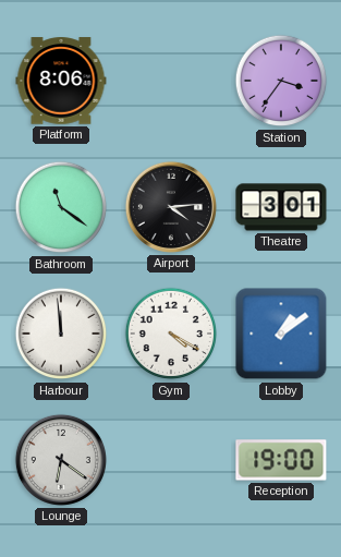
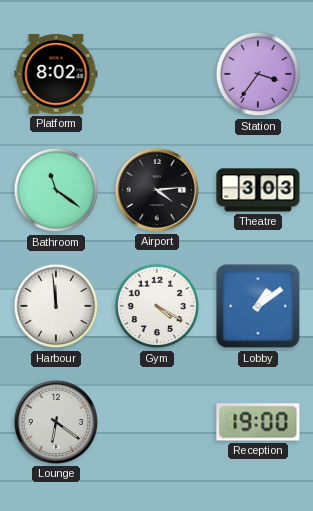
Platform: 8:06 -> 8:02 (56, 74)
Theatre: 3:01 -> 3:03 (258, 190)
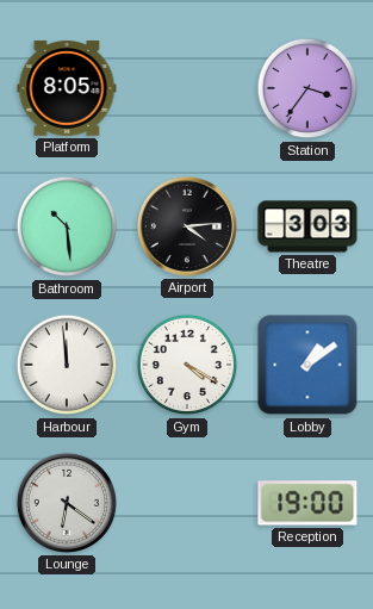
Platform: 8:02 -> 8:05 (67, 88)
Bathroom: 11:21 -> 10:29 (67, 226)
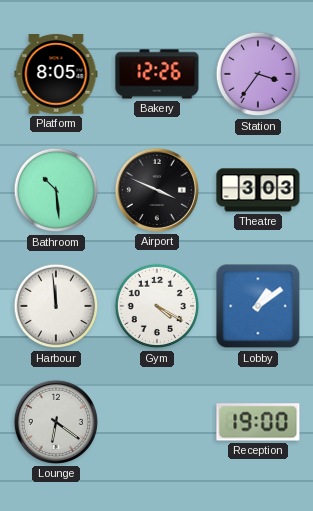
Bakery: none -> 12:26 (157, 74)
Airport: 4:14 -> 3:49 (157, 190)
